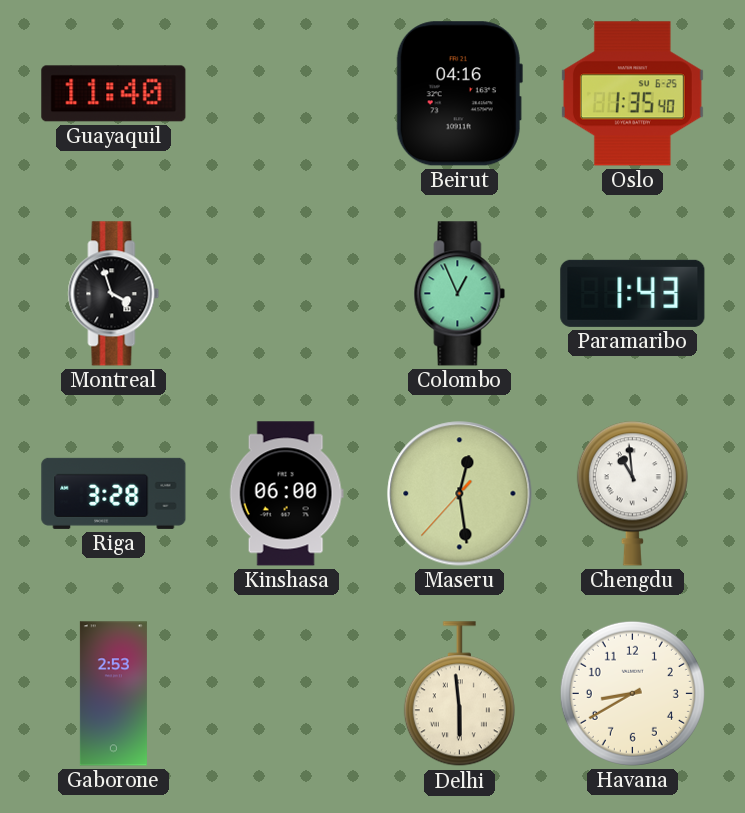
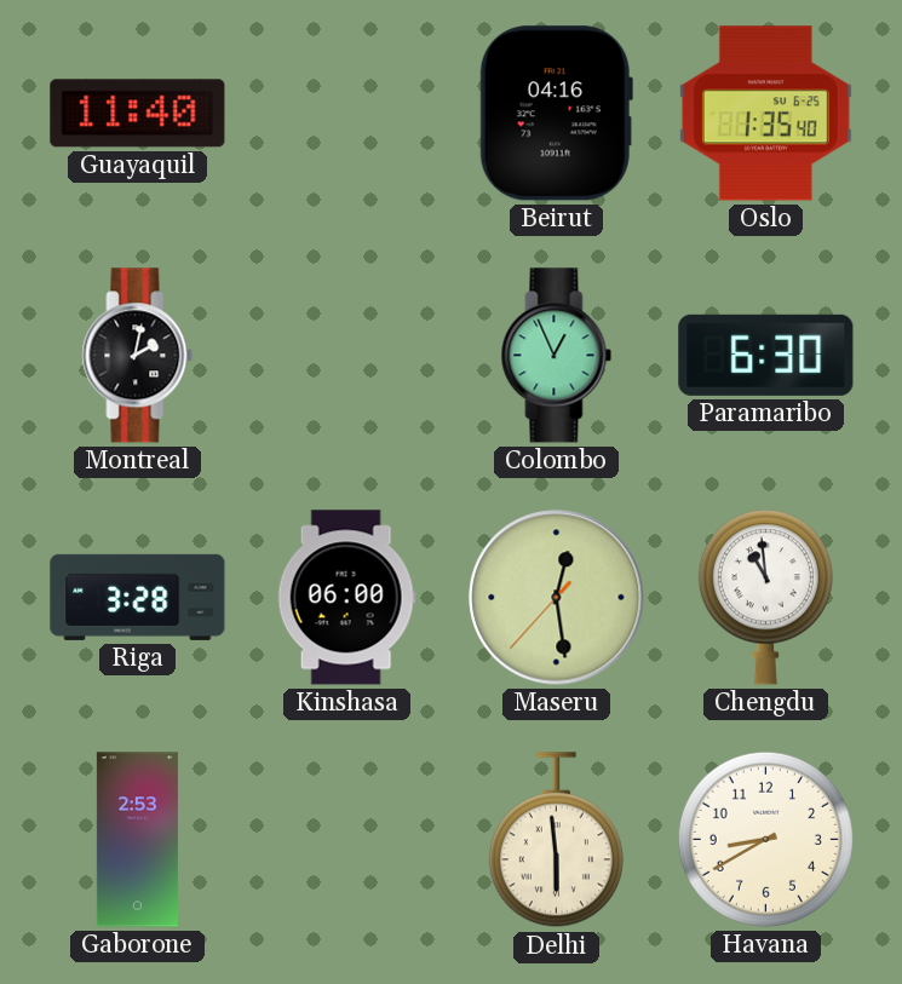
Montreal: 3:57 -> 2:02 (138, 356)
Paramaribo: 1:43 -> 6:30 (766, 355)
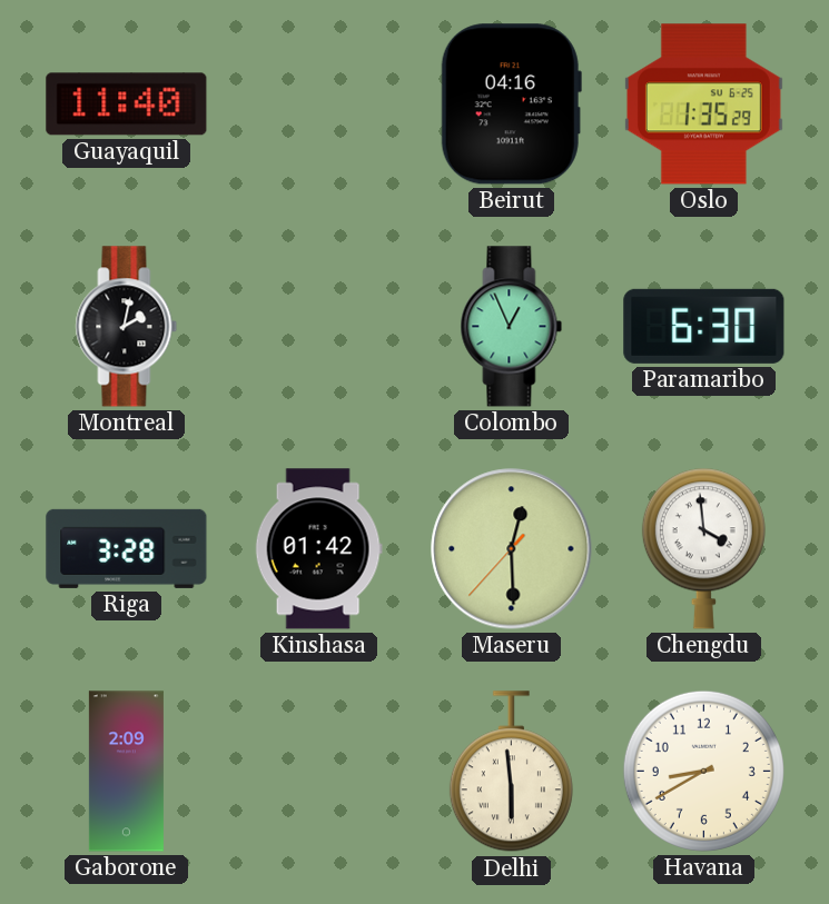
Oslo: 1:35:40 -> 1:35:29 (703, 105)
Kinshasa: 06:00 -> 01:42 (318, 549)
Maseru: 12:28 -> 12:29 (512, 549)
Chengdu: 10:59 -> 3:59 (703, 548)
Gaborone: 2:53 -> 2:09 (126, 772)
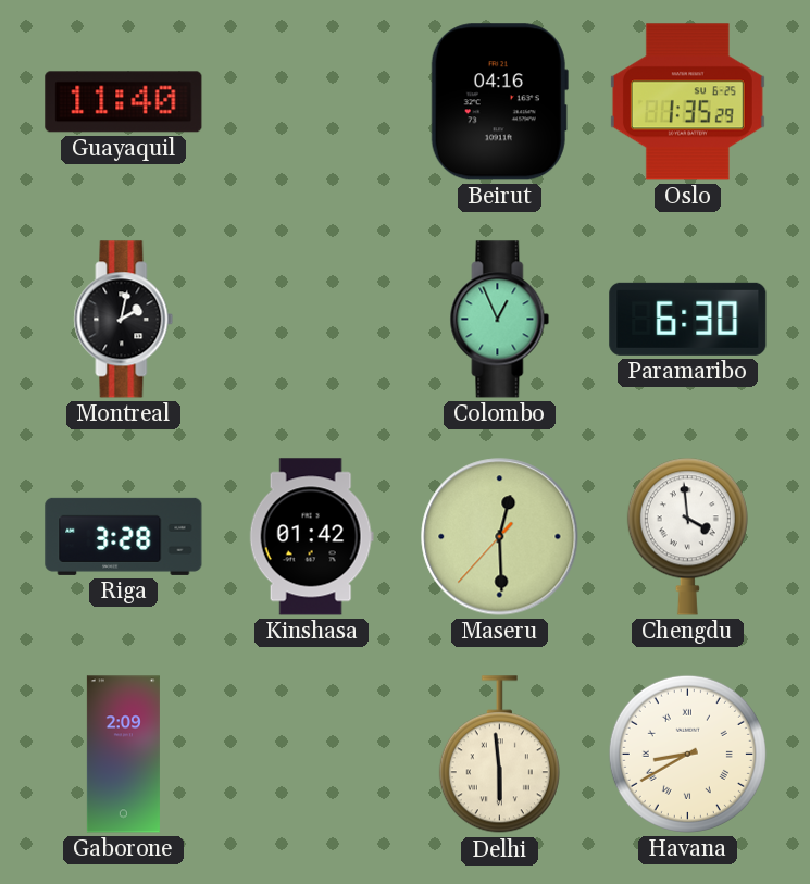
Havana numerals: Arabic -> Roman (687, 754)
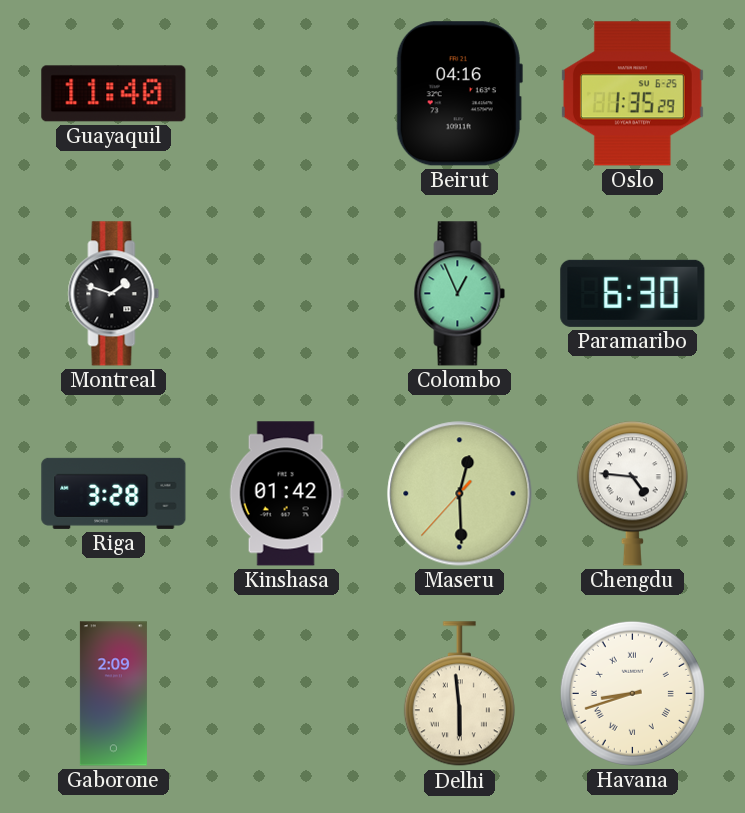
Montreal: 2:02 -> 1:48 (114, 294)
Chengdu: 3:59 -> 4:46 (632, 493)
Havana: 8:40 -> 8:42 (632, 693)
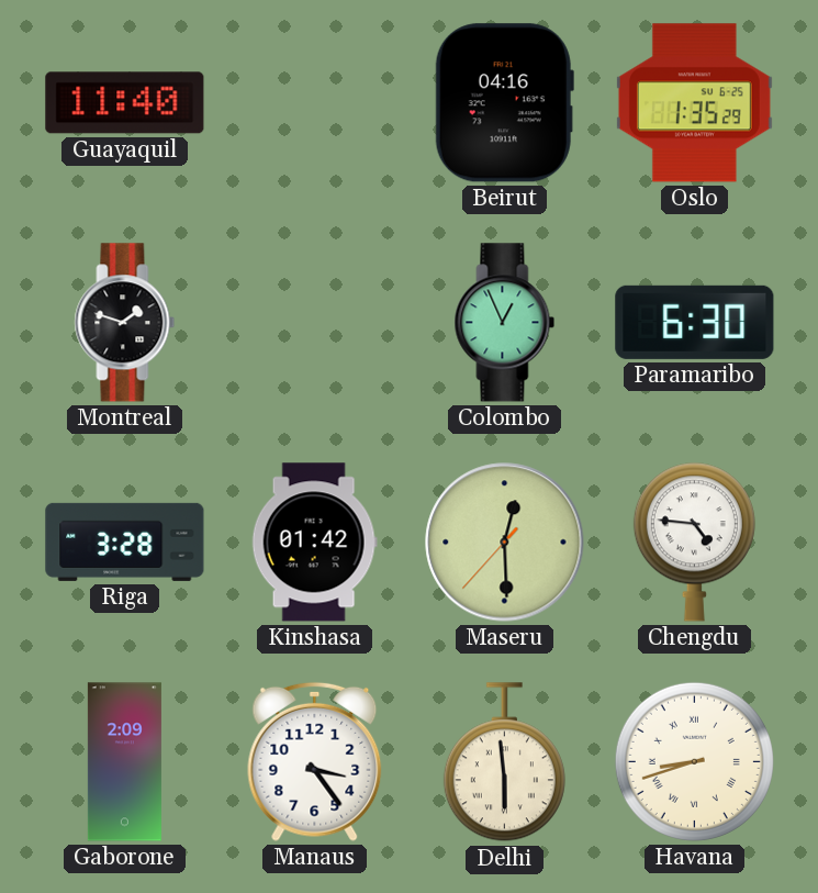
Manaus: none -> 3:24 (315, 761)
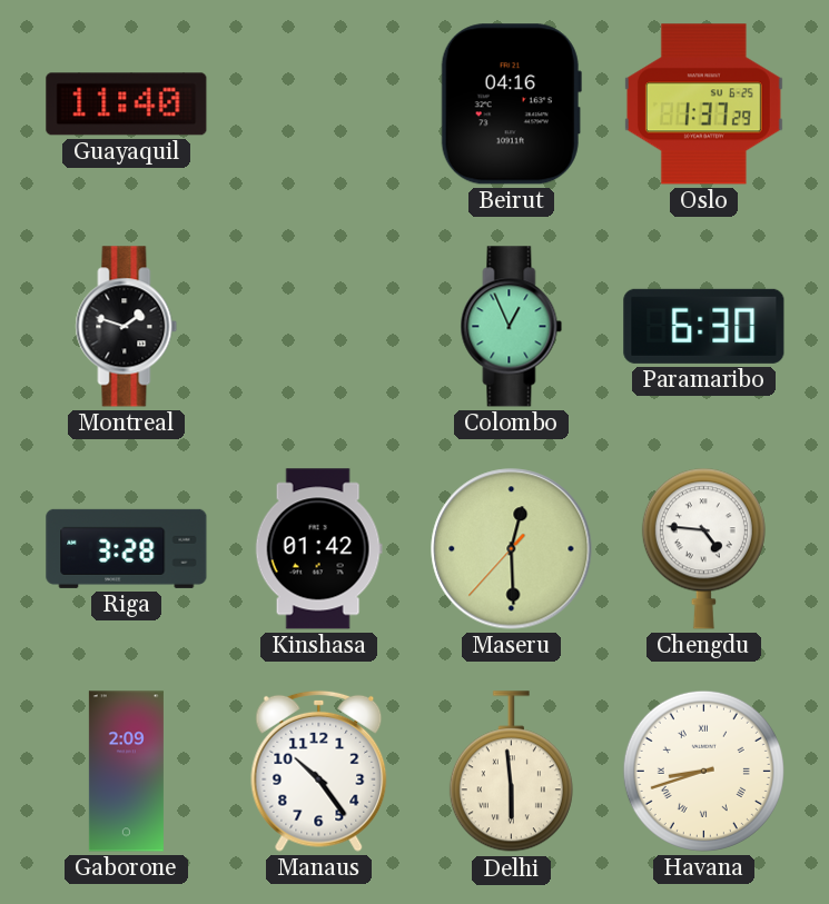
Oslo: 1:35 -> 1:37 (703, 105)
Manaus: 3:24 -> 10:24 (319, 771)
